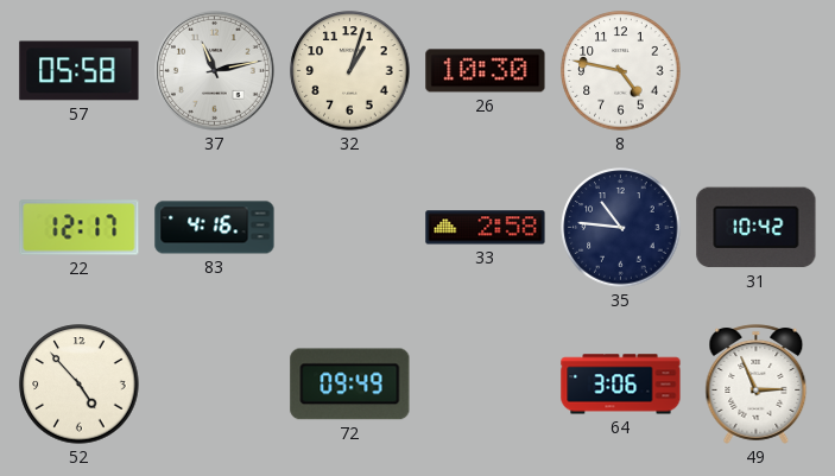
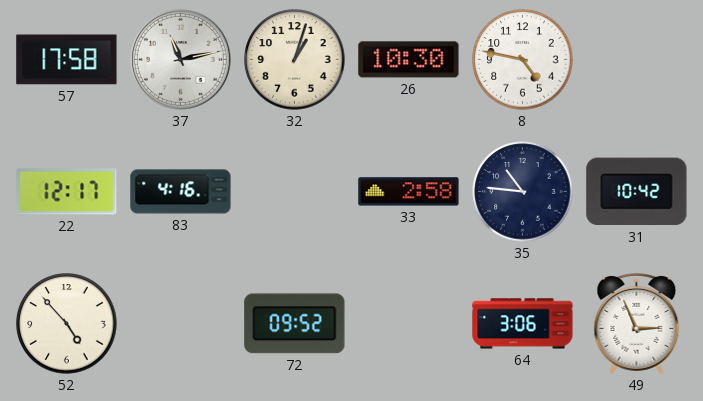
57: 05:58 -> 17:58 (67, 60)
72: 09:49 -> 09:52 (295, 324)
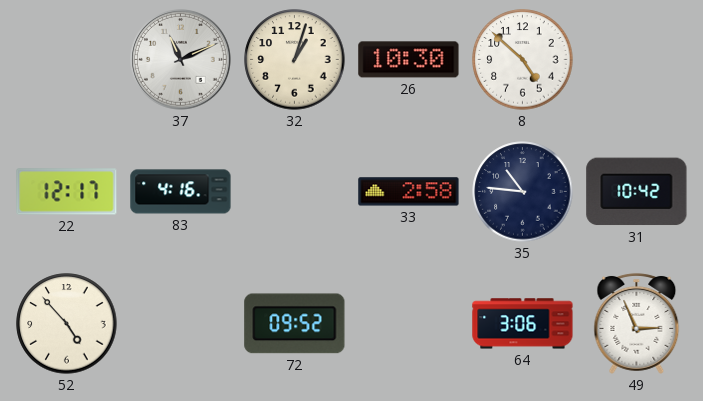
57: 17:58 -> none (67, 60)
37: 11:13 -> 11:11 (181, 60)
8: 4:47 -> 4:52 (523, 60)
